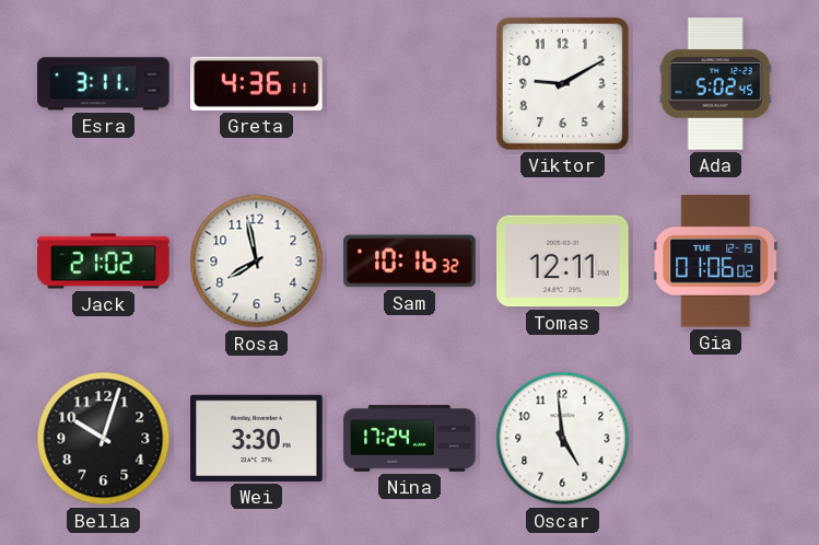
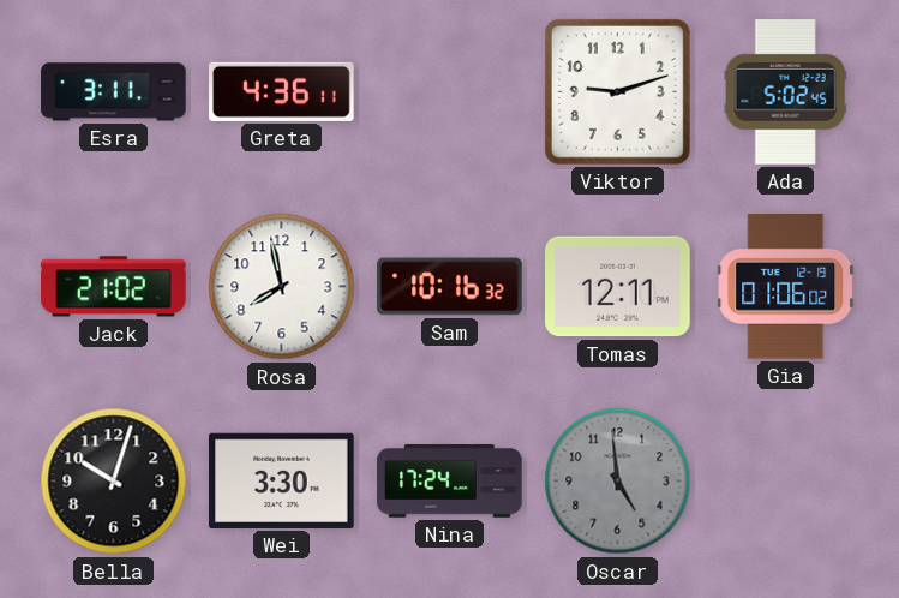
Viktor: 9:10 -> 9:12 (617, 91)
Oscar dial: white -> grey (618, 482)
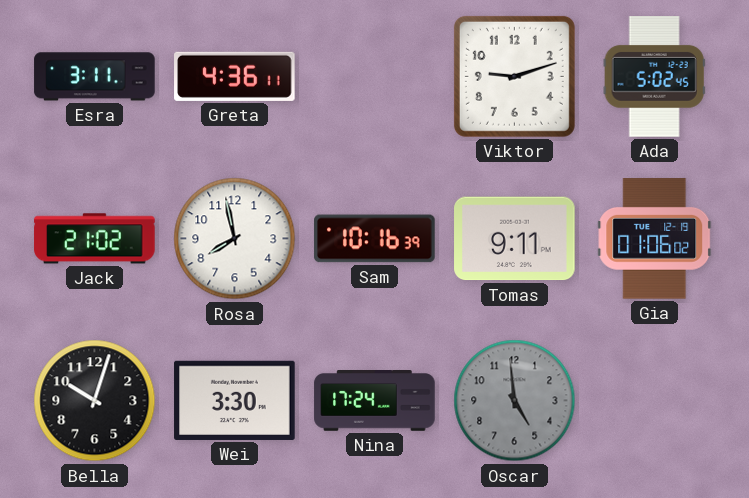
Sam: 10:16:32 -> 10:16:39 (375, 239)
Tomas: 12:11 -> 9:11 (515, 239)
